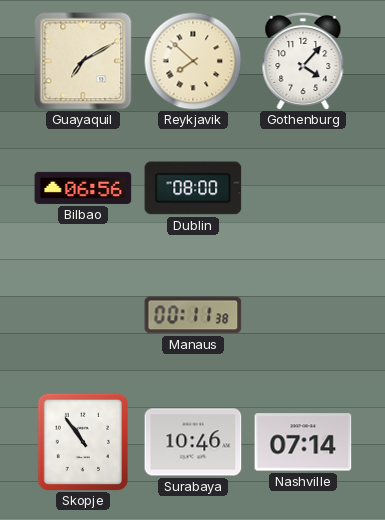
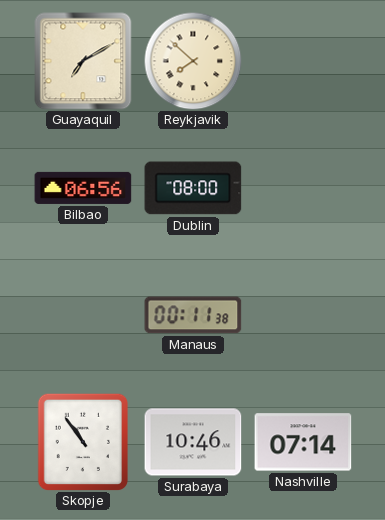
Gothenburg: 4:07 -> none (303, 60)
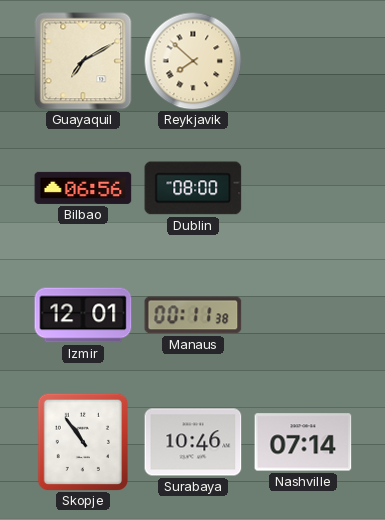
Izmir: none -> 12:01 (83, 315)
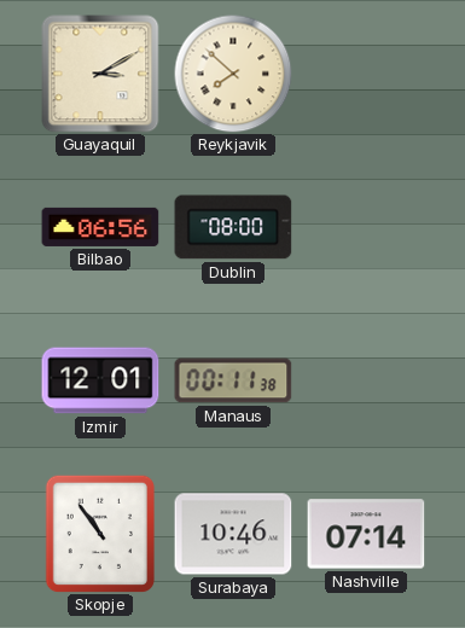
Guayaquil: 7:10 -> 3:10 (100, 74)
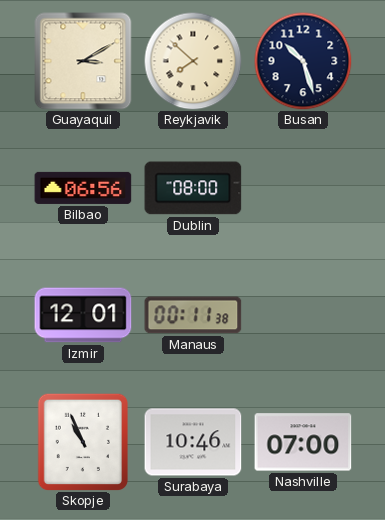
Busan: none -> 10:27 (303, 61)
Skopje: 10:54 -> 10:56 (82, 442)
Nashville: 07:14 -> 07:00 (303, 442)
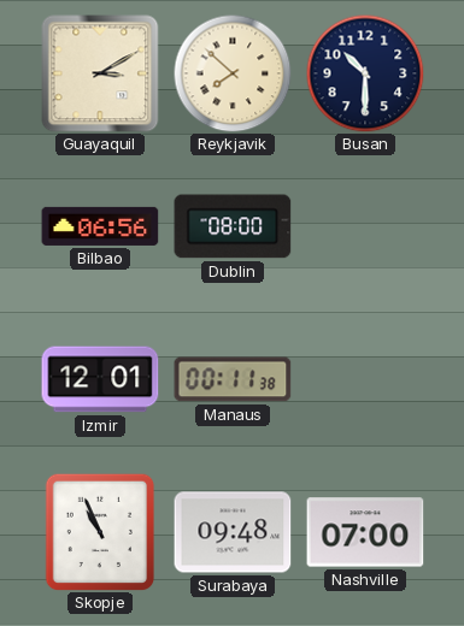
Busan: 10:27 -> 10:30 (365, 73)
Surabaya: 10:46 -> 09:48 (233, 532)
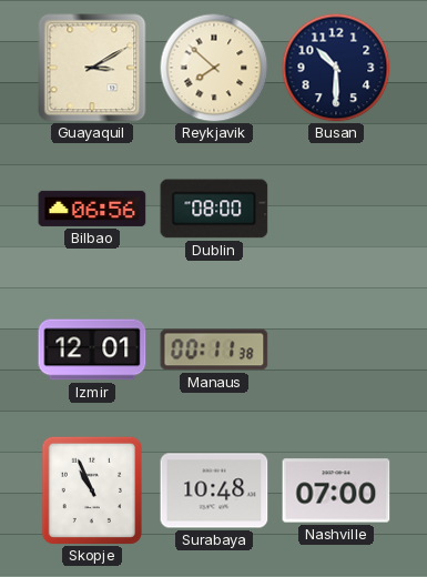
Surabaya: 09:48 -> 10:48 (214, 490)
